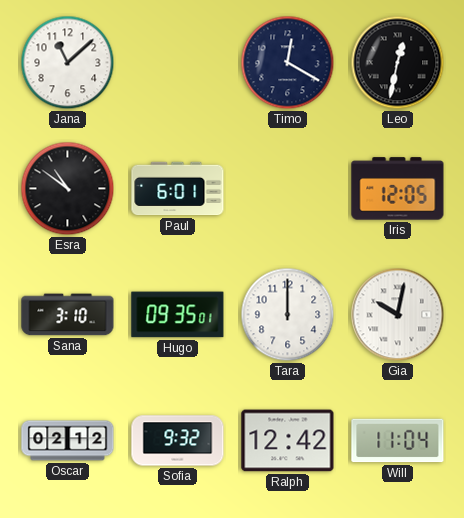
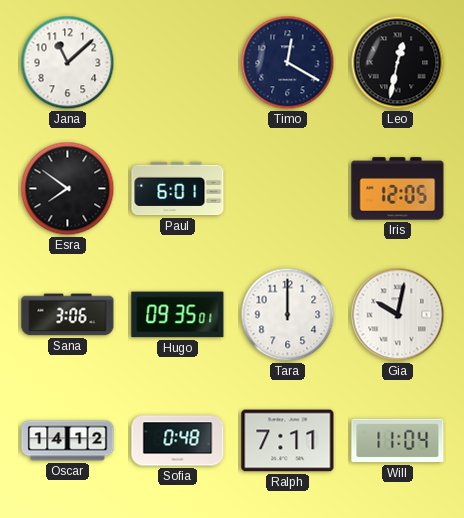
Esra: 10:51 -> 7:51 (68, 189)
Sana: 3:10 -> 3:06 (68, 315)
Oscar: 02:12 -> 14:12 (68, 441)
Sofia: 9:32 -> 0:48 (178, 441)
Ralph: 12:42 -> 7:11 (288, 441)
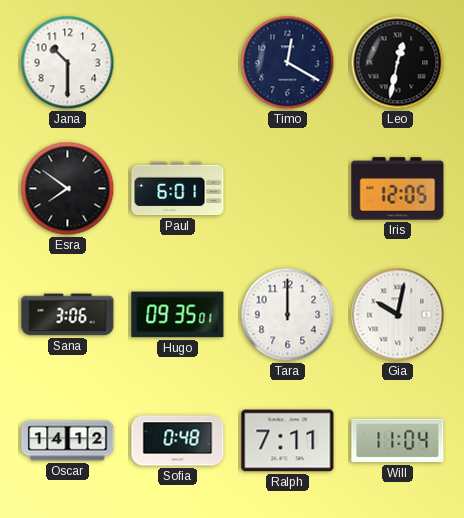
Jana: 11:08 -> 10:30 (68, 63)
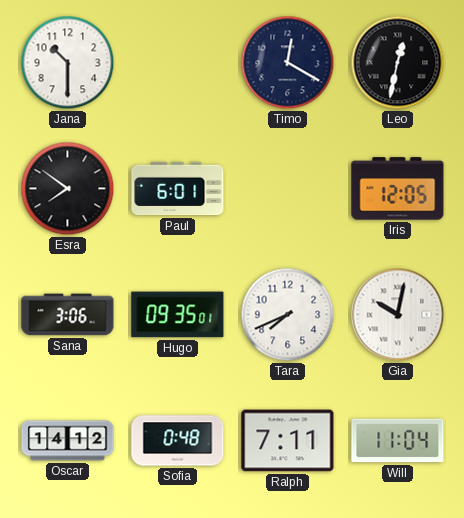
Tara: 12:00 -> 7:41 (288, 315)
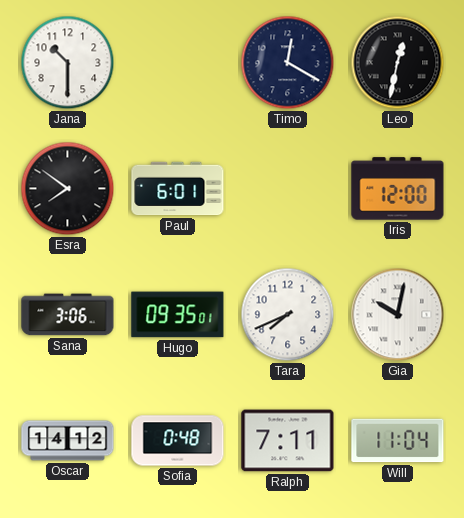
Iris: 12:05 -> 12:00 (398, 189)
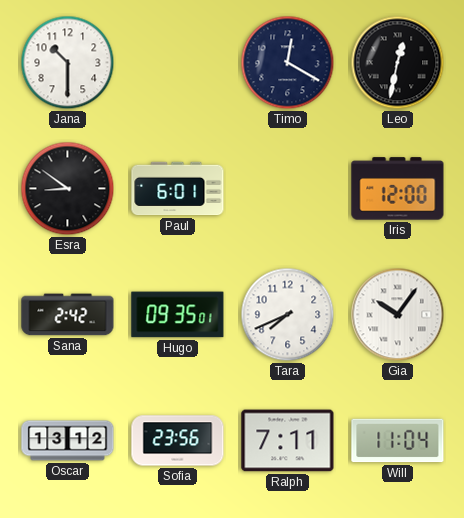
Esra: 7:51 -> 8:51 (68, 189)
Sana: 3:06 -> 2:42 (68, 315)
Gia: 10:02 -> 10:06 (398, 315)
Oscar: 14:12 -> 13:12 (68, 441)
Sofia: 0:48 -> 23:56 (178, 441)
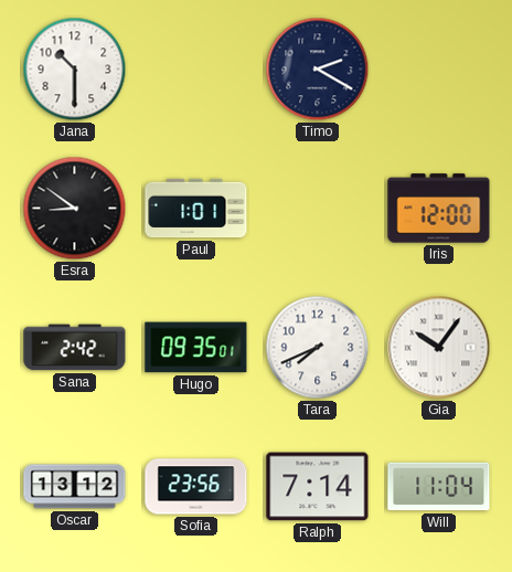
Timo: 12:20 -> 2:20 (318, 70)
Leo: 12:32 -> none (398, 63)
Paul: 6:01 -> 1:01 (196, 209)
Ralph: 7:11 -> 7:14 (318, 487)
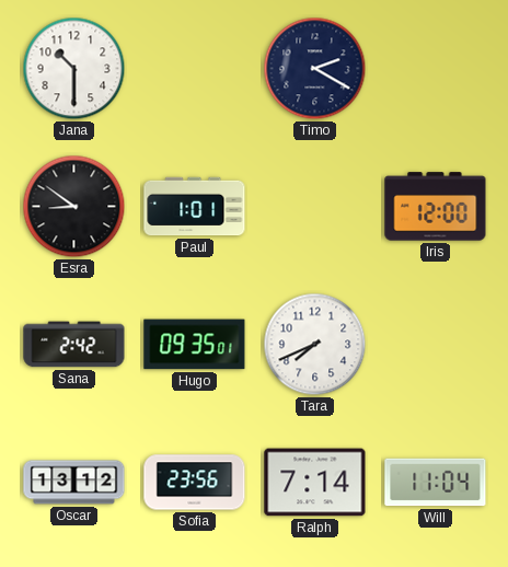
Gia: 10:06 -> none (439, 348)
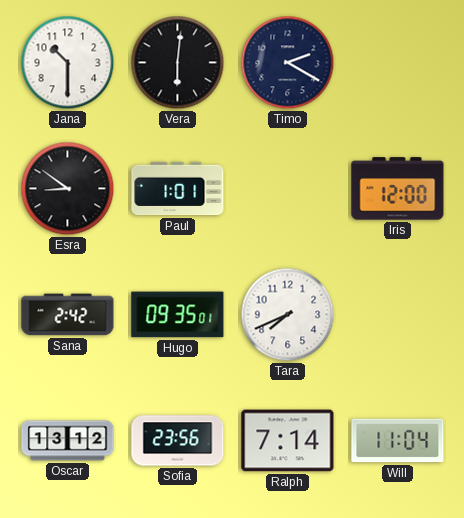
Vera: none -> 6:01 (178, 63)
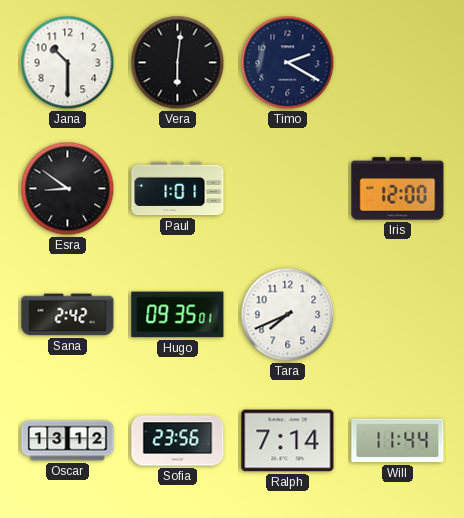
Will: 11:04 -> 11:44 (398, 441)
